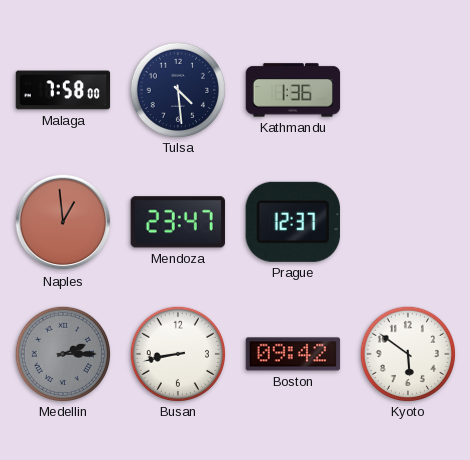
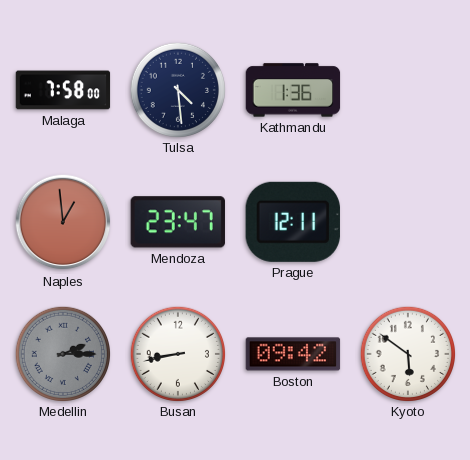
Prague: 12:37 -> 12:11 (293, 222)
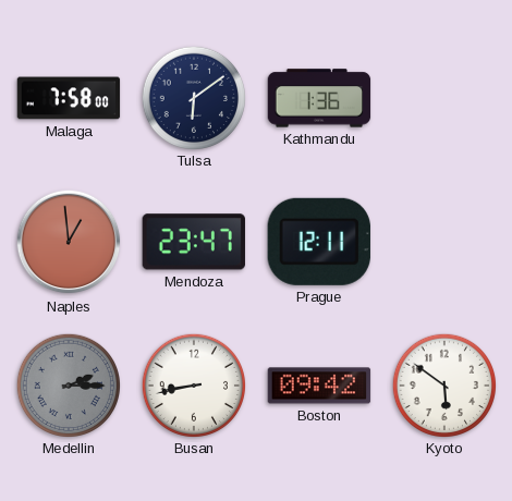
Tulsa: 4:29 -> 6:09 (193, 97)
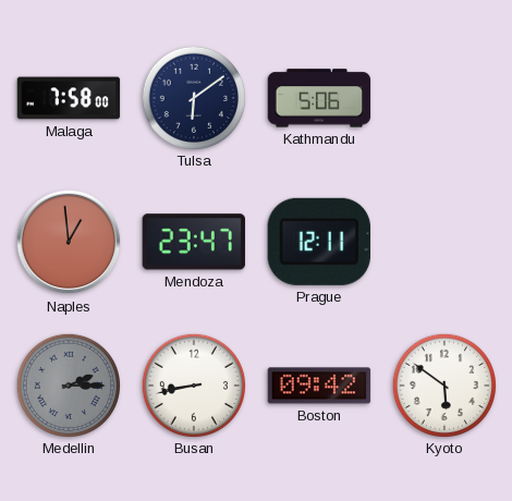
Kathmandu: 1:36 -> 5:06 (319, 98)
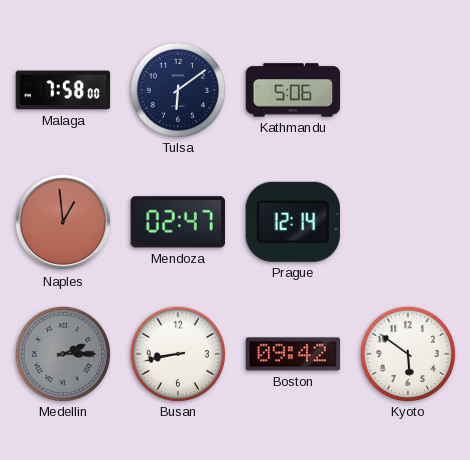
Mendoza: 23:47 -> 02:47 (178, 222)
Prague: 12:11 -> 12:14 (293, 222)
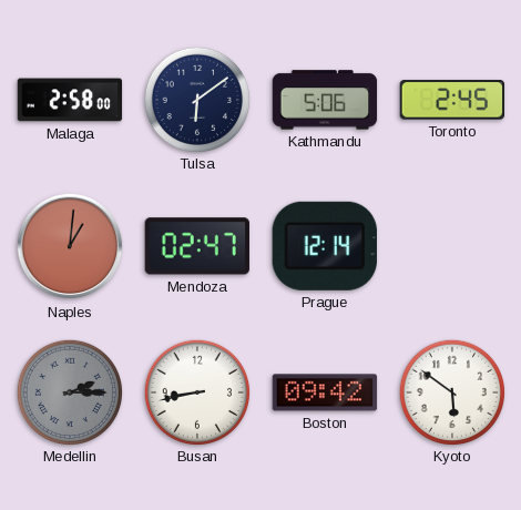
Malaga: 7:58 -> 2:58 (70, 100)
Toronto: none -> 2:45 (452, 100)
Naples: 12:59 -> 1:01 (70, 246)
